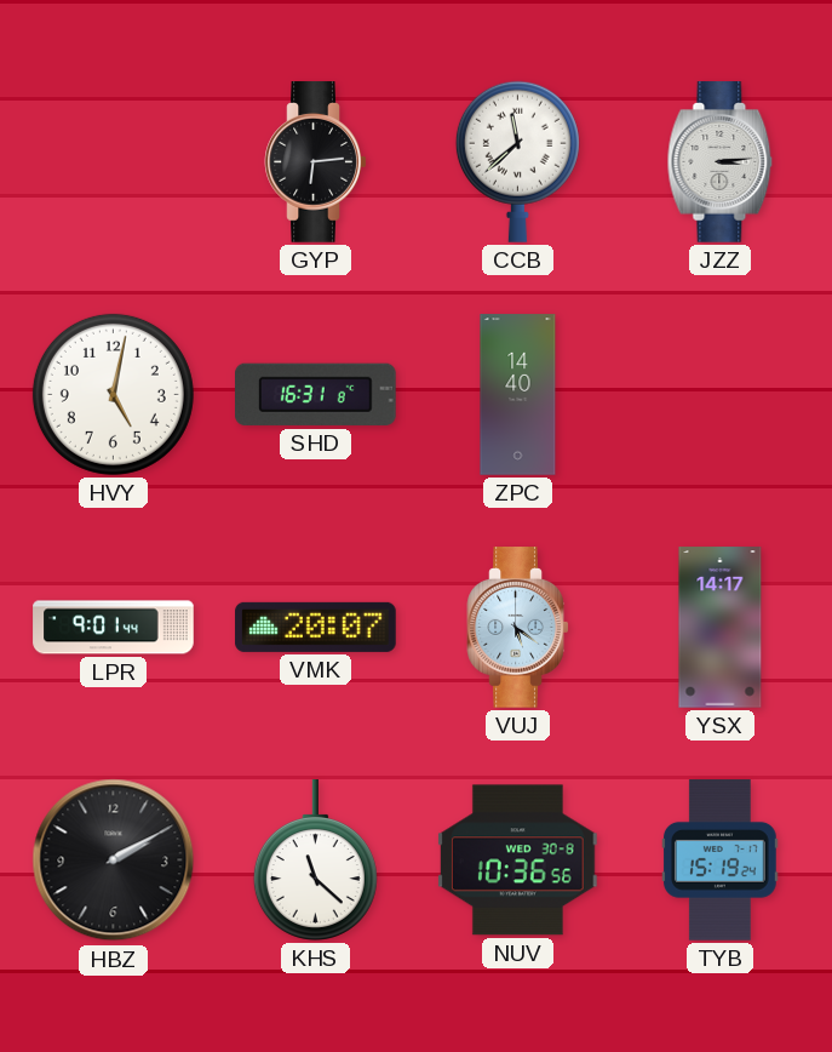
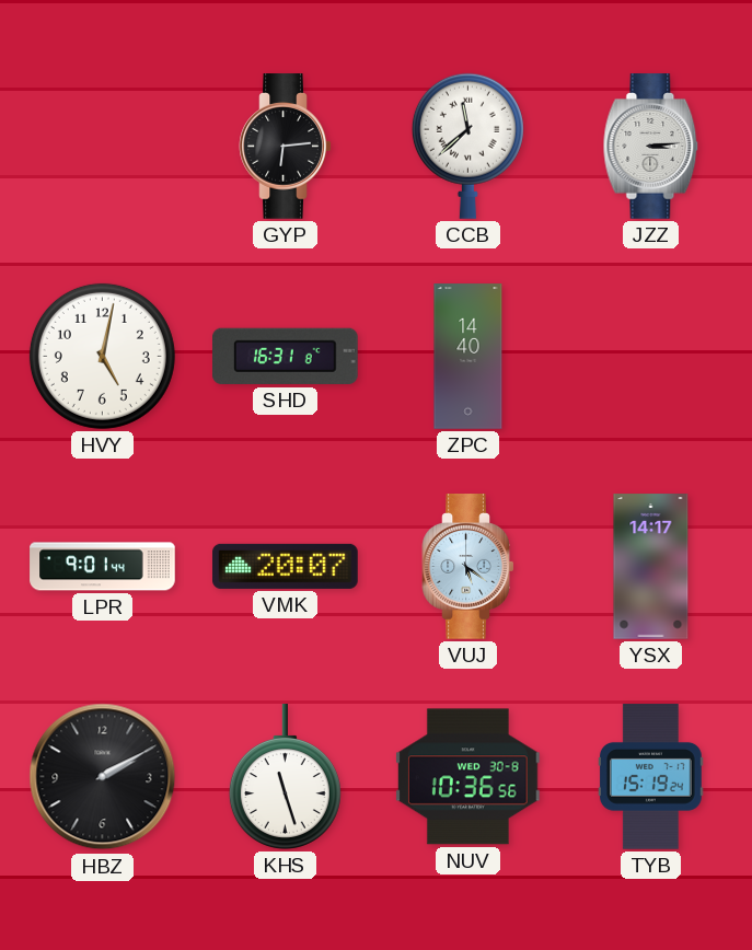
KHS: 11:22 -> 11:27 (285, 777)
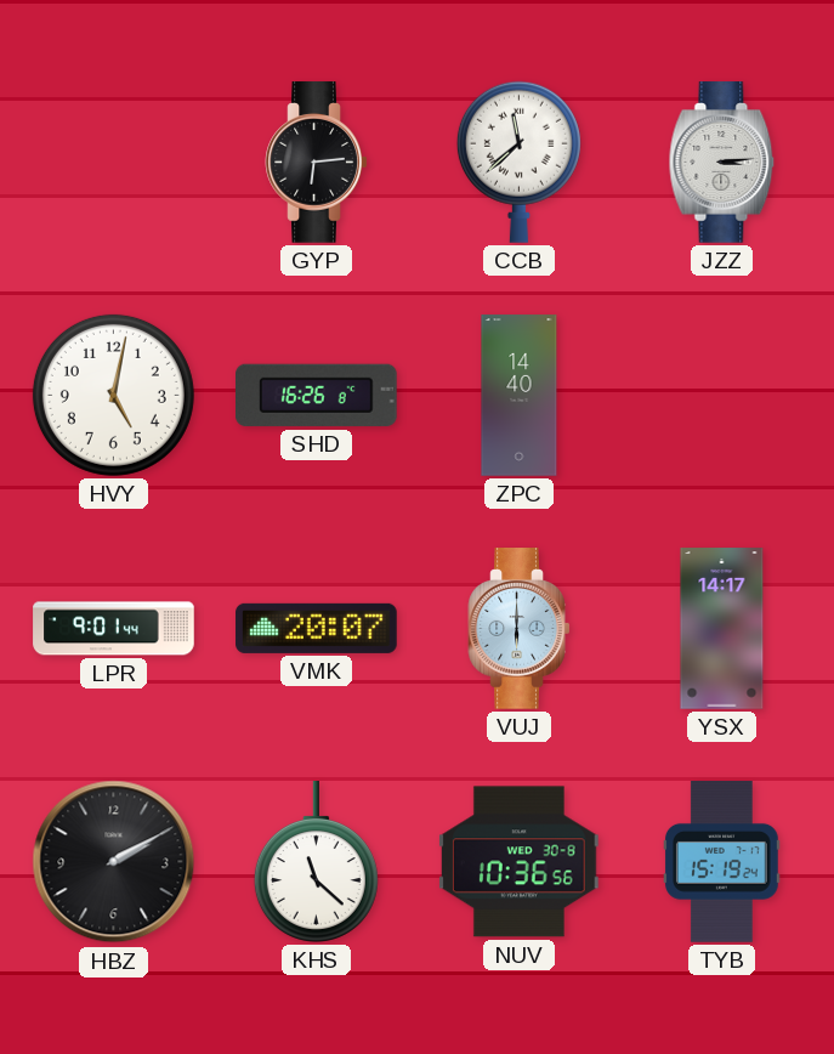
SHD: 16:31 -> 16:26 (317, 395)
VUJ: 5:21 -> 6:00 (520, 629)
KHS: 11:27 -> 11:22 (316, 862)
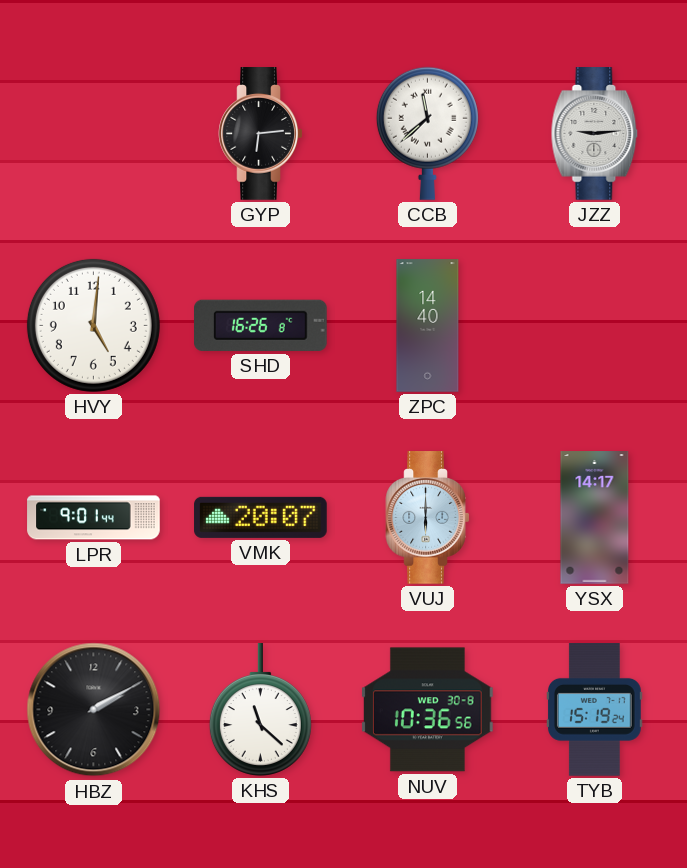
JZZ: 3:14 -> 9:14 (595, 134)
HVY: 5:02 -> 5:01 (93, 325)
